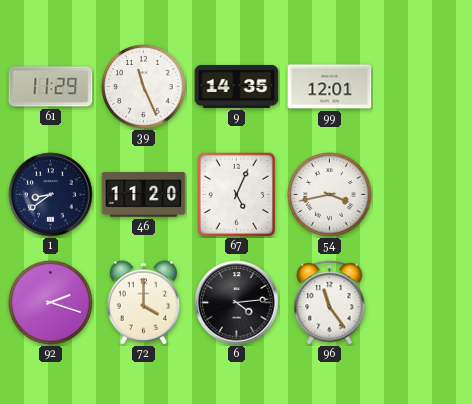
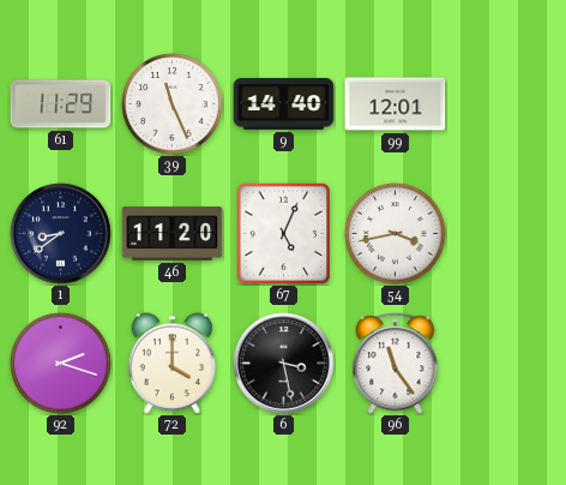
9: 14:35 -> 14:40 (284, 103)
6: 4:14 -> 3:28 (284, 364)
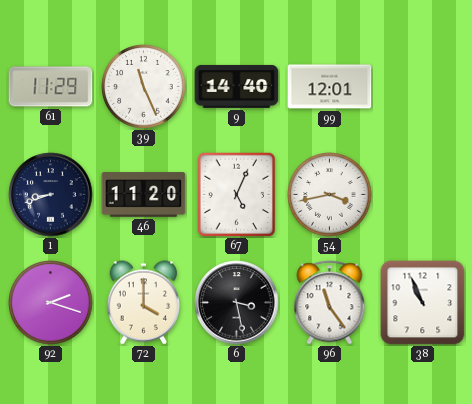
1: 8:39 -> 8:42 (51, 195)
38: none -> 10:56 (423, 303)
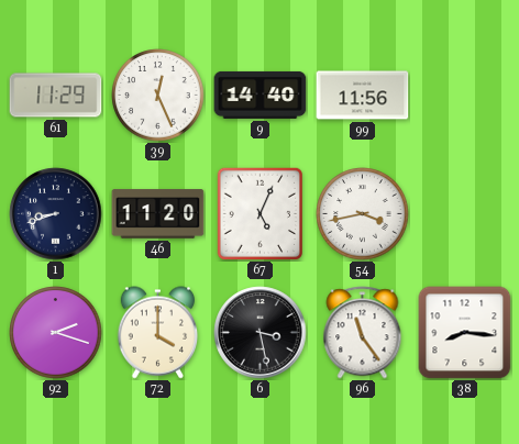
39: 11:26 -> 12:26 (158, 96)
99: 12:01 -> 11:56 (363, 96)
38: 10:56 -> 8:16 (465, 333)
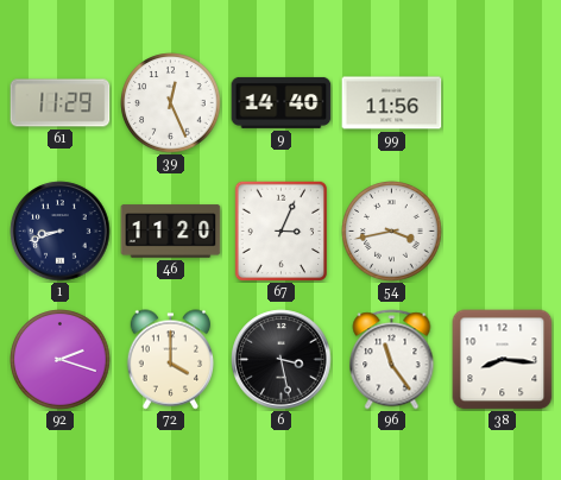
67: 5:04 -> 3:04 (280, 230)
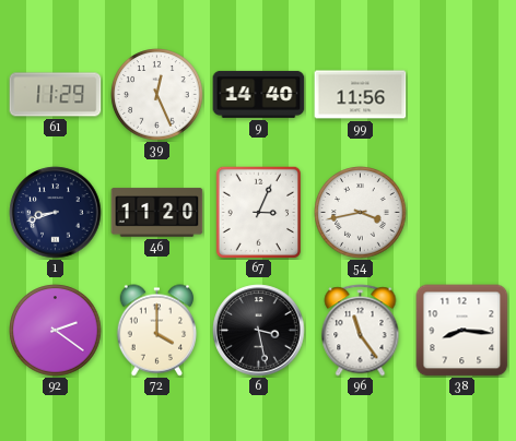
92: 2:18 -> 2:21 (56, 331)
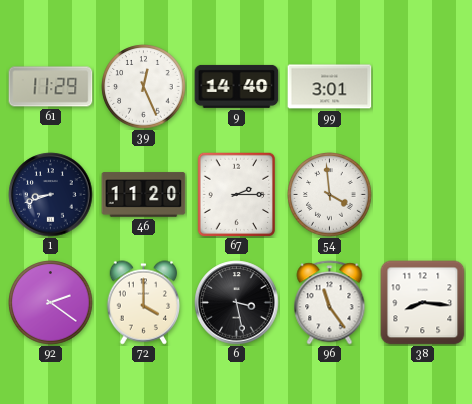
99: 11:56 -> 3:01 (330, 87)
67: 3:04 -> 2:15 (236, 194)
54: 3:43 -> 3:59 (330, 195)
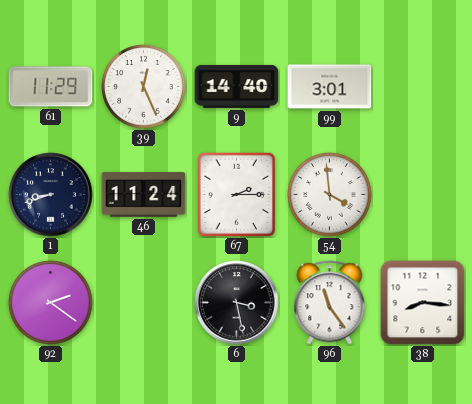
46: 11:20 -> 11:24 (144, 195)
72: 4:00 -> none (144, 303)
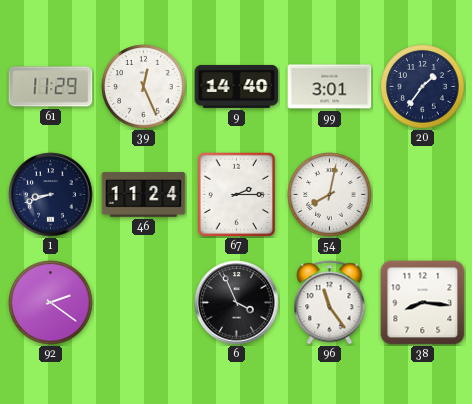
20: none -> 1:36 (423, 87)
54: 3:59 -> 8:02 (330, 195)
6: 3:28 -> 3:56 (237, 303)
